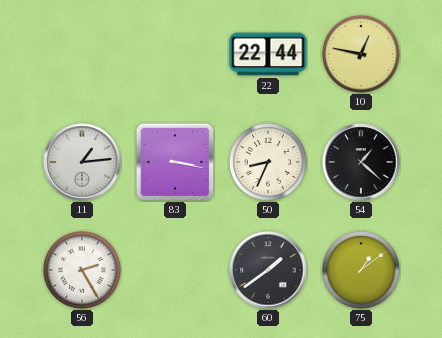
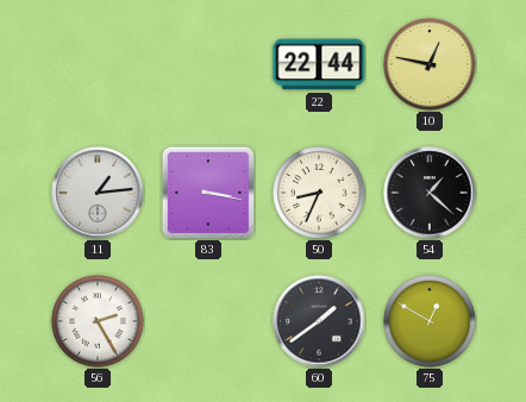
75: 1:09 -> 12:50 (430, 321)
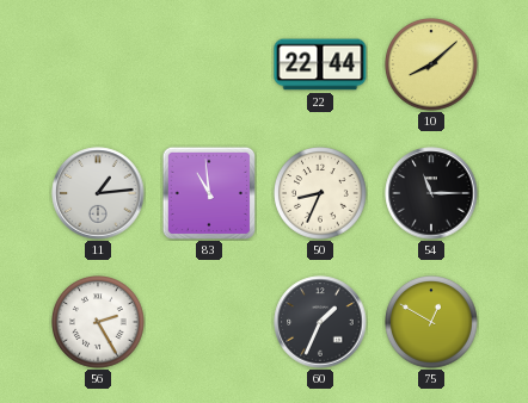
10: 12:47 -> 8:08 (431, 64)
83: 3:17 -> 10:59 (208, 192)
54: 1:22 -> 11:15 (431, 193)
60: 1:39 -> 1:34 (320, 322)
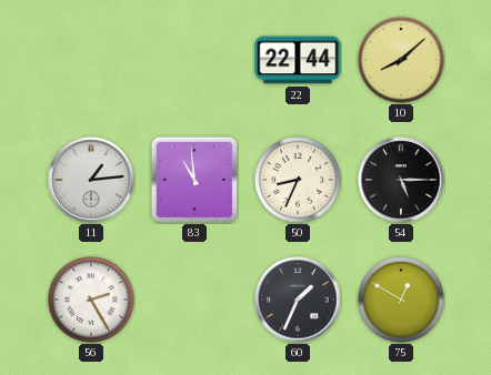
54: 11:15 -> 5:15 (401, 180)
